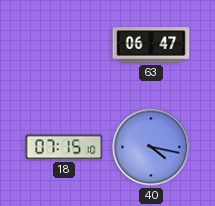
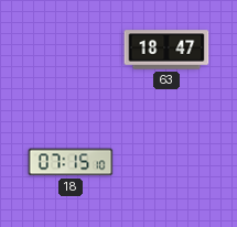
63: 06:47 -> 18:47 (166, 50)
40: 4:17 -> none (151, 147)
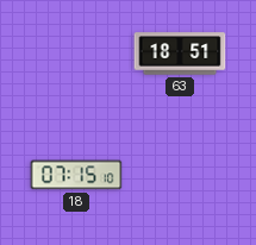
63: 18:47 -> 18:51 (180, 54)
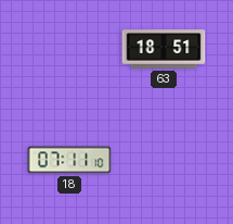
18: 07:15 -> 07:11 (69, 160)
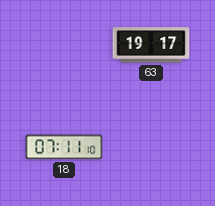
63: 18:51 -> 19:17 (151, 45)
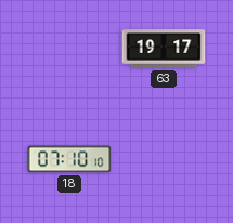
18: 07:11 -> 07:10 (69, 159)
